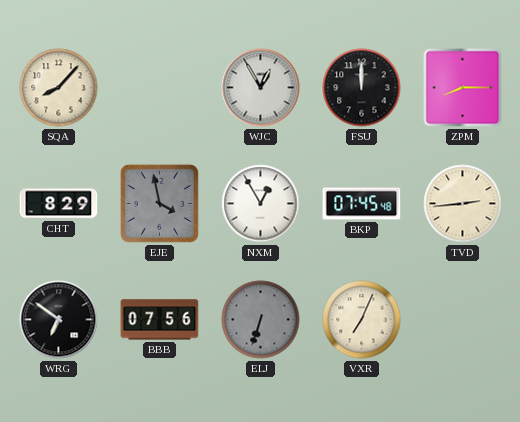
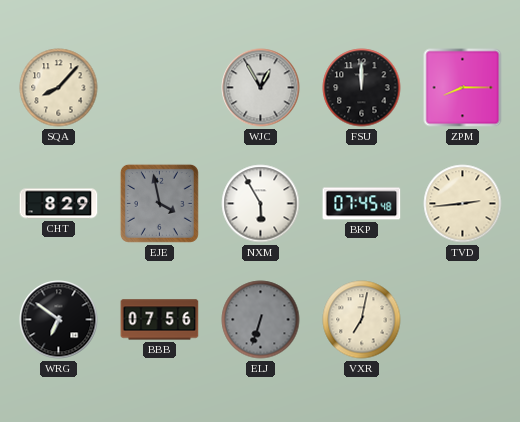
NXM: 12:55 -> 5:55 (261, 204)
VXR: 7:04 -> 7:02 (362, 320)
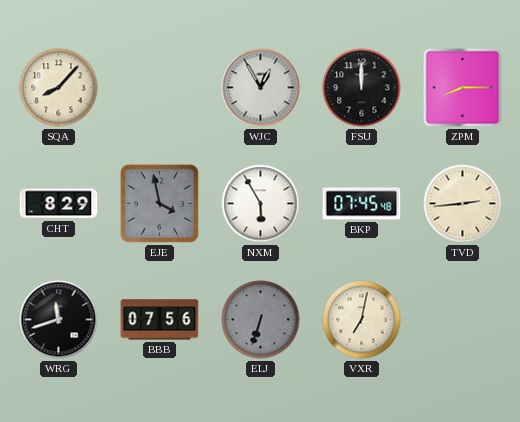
WRG: 6:51 -> 11:42 (59, 320)
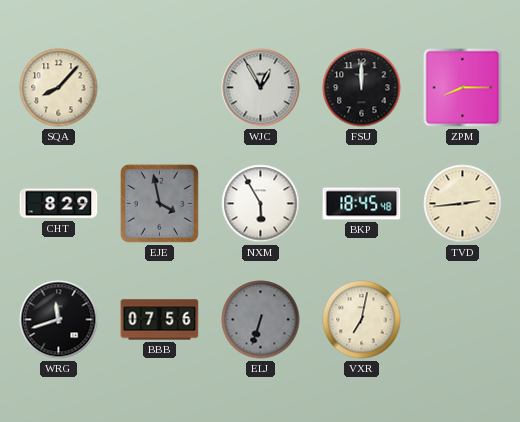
BKP: 07:45 -> 18:45 (362, 204)
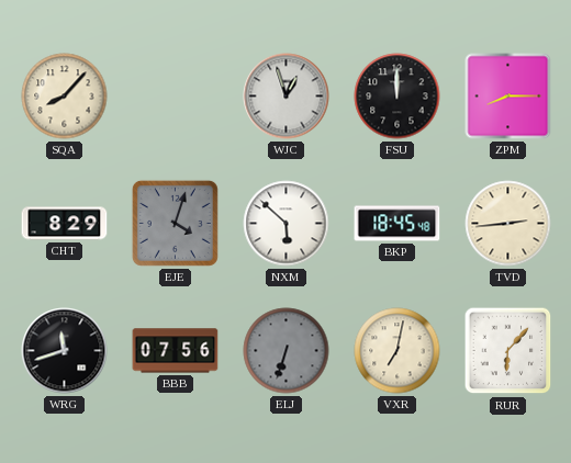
WJC: 12:55 -> 12:57 (287, 97)
EJE: 3:58 -> 4:03 (175, 223)
NXM: 5:55 -> 5:52 (287, 224)
RUR: none -> 6:07 (508, 351)
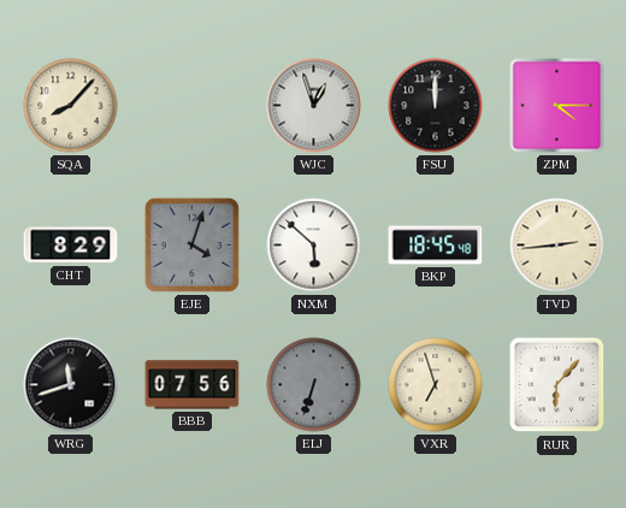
ZPM: 8:15 -> 4:15 (557, 106)
VXR: 7:02 -> 6:57 (436, 385)
